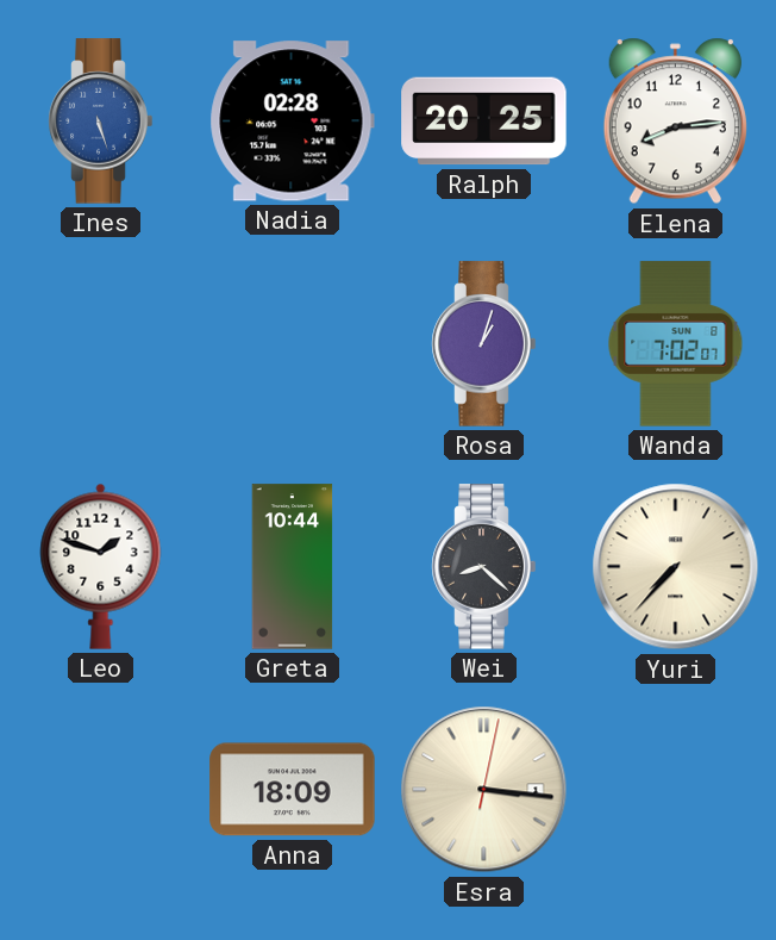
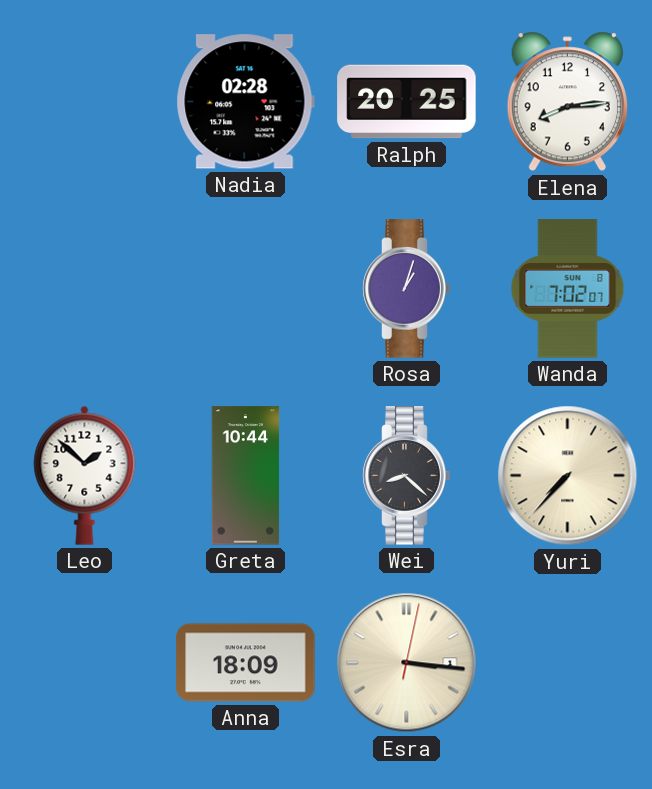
Ines: 5:27 -> none (101, 122)
Leo: 1:48 -> 1:52 (85, 475)
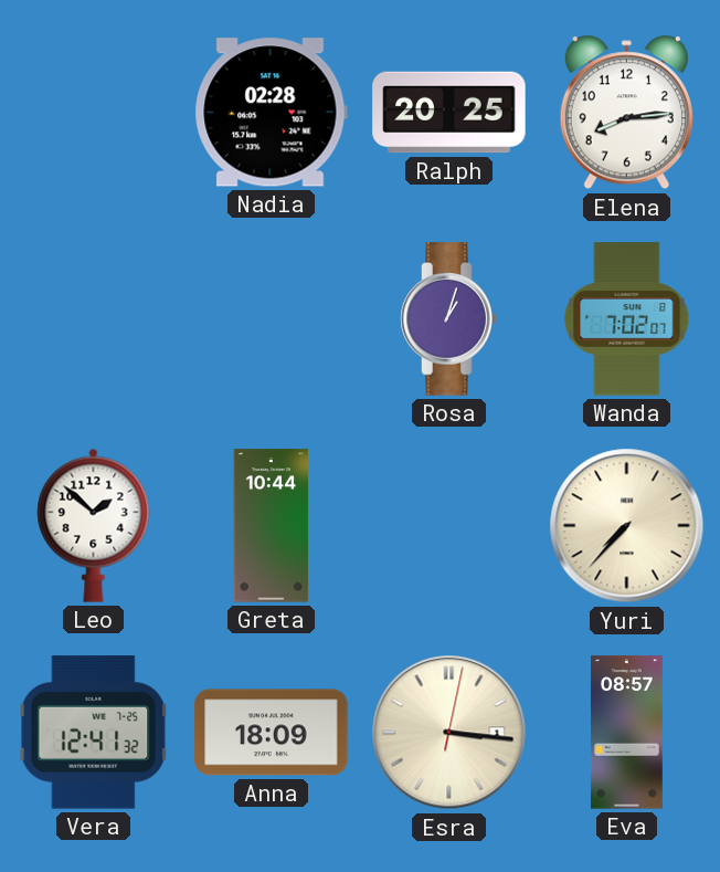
Wei: 8:22 -> none (407, 476)
Vera: none -> 12:41 (94, 733)
Eva: none -> 08:57 (626, 733)
